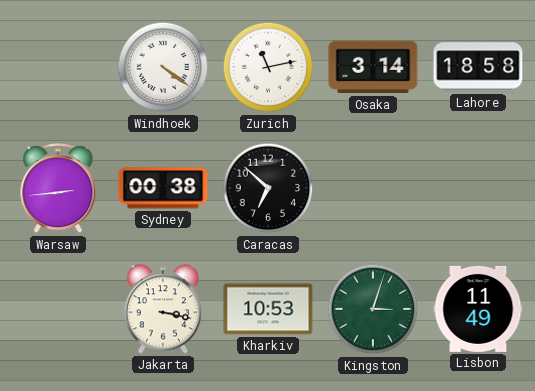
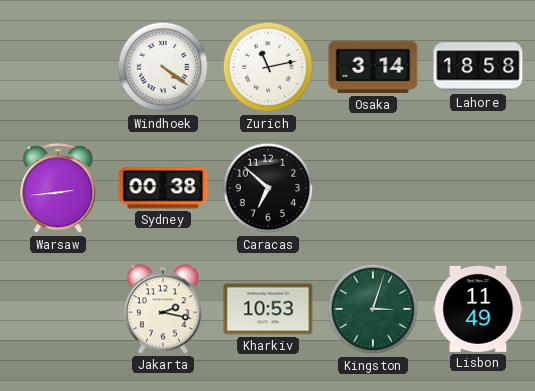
Jakarta: 3:17 -> 2:17 (163, 309)
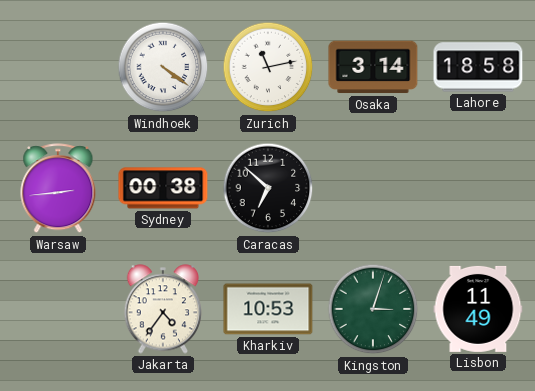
Jakarta: 2:17 -> 4:36 (163, 309)
